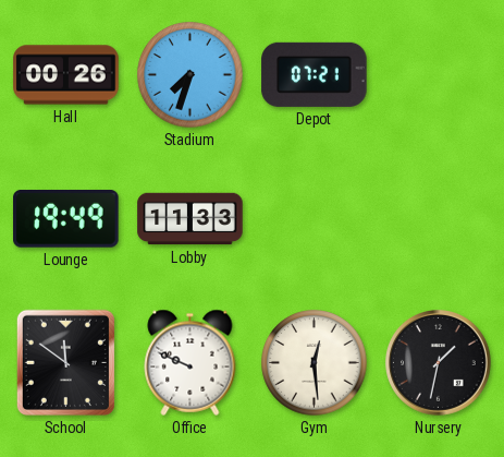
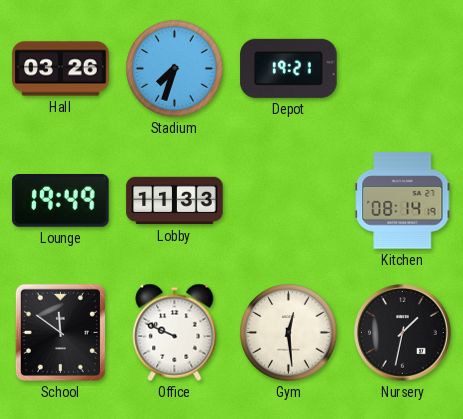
Hall: 00:26 -> 03:26 (61, 69)
Depot: 07:21 -> 19:21 (289, 68)
Kitchen: none -> 08:14 (403, 201)
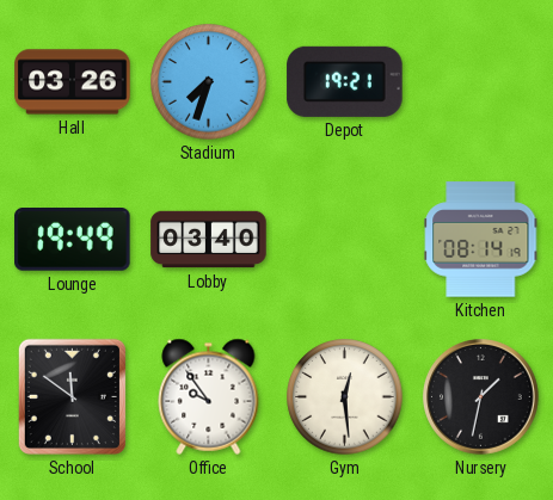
Lobby: 11:33 -> 03:40 (209, 240)
Office: 9:49 -> 9:54 (209, 396)
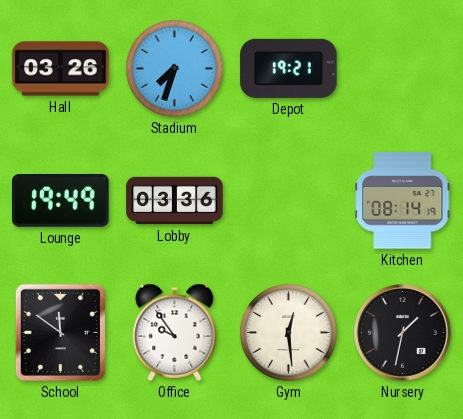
Lobby: 03:40 -> 03:36 (175, 201)
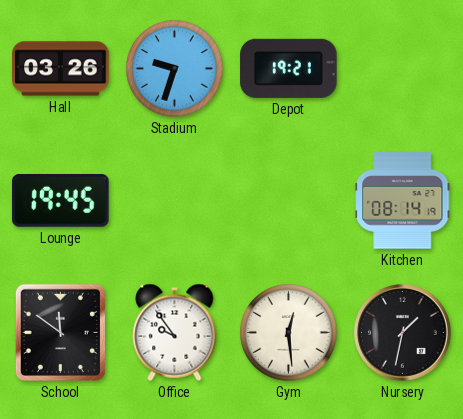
Stadium: 7:33 -> 9:33 (175, 69)
Lounge: 19:49 -> 19:45 (61, 201)
Lobby: 03:36 -> none (175, 201)
